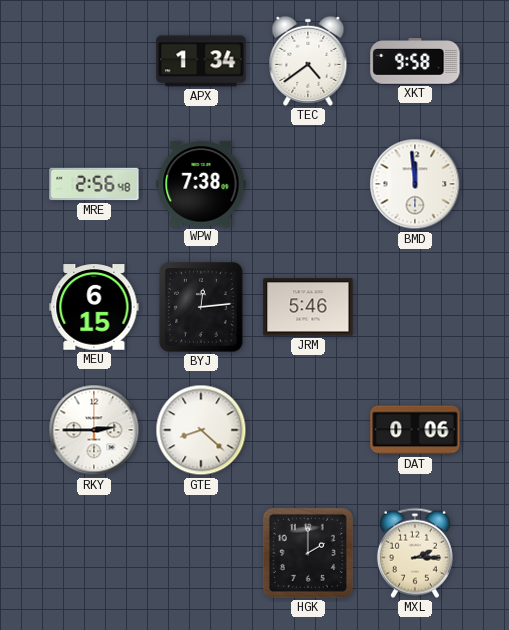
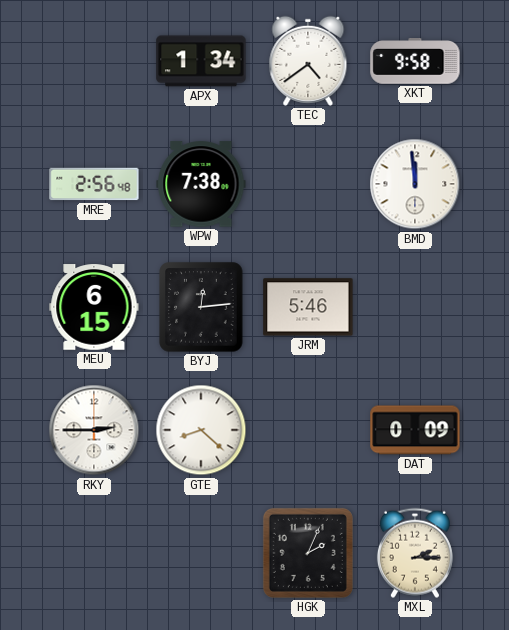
DAT: 0:06 -> 0:09 (415, 430)
HGK: 2:00 -> 2:04 (308, 553)
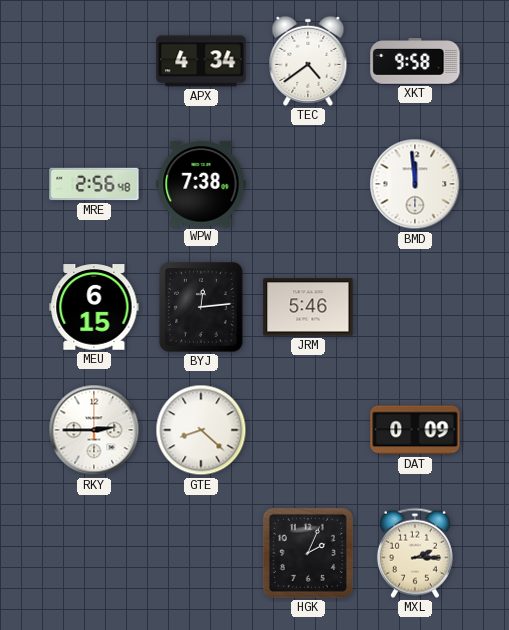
APX: 1:34 -> 4:34 (201, 61)
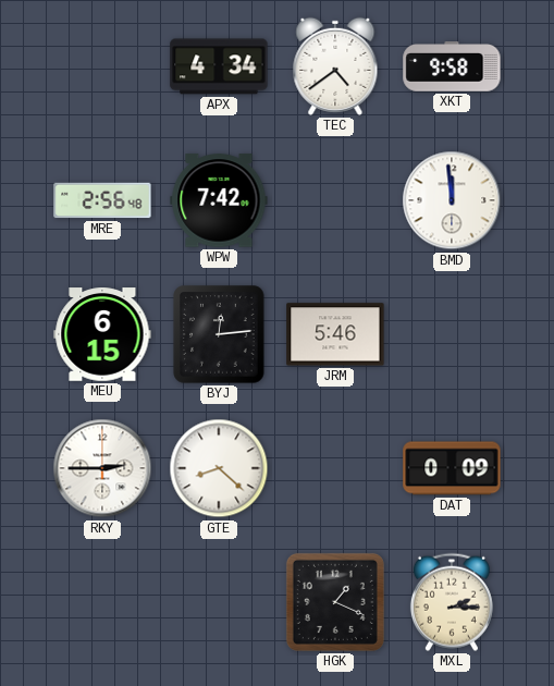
WPW: 7:38 -> 7:42 (219, 200)
HGK: 2:04 -> 1:19 (335, 602)
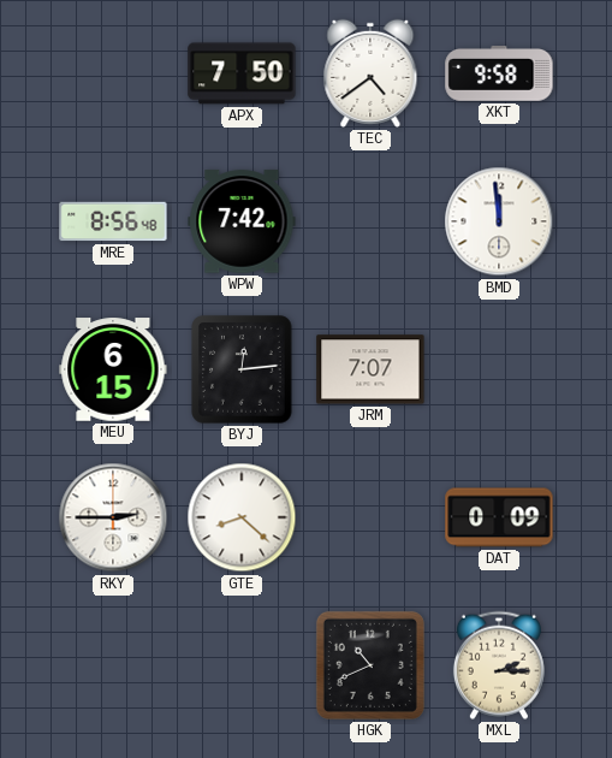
APX: 4:34 -> 7:50 (242, 73)
MRE: 2:56 -> 8:56 (113, 221)
JRM: 5:46 -> 7:07 (370, 369)
HGK: 1:19 -> 10:41 (370, 665)
